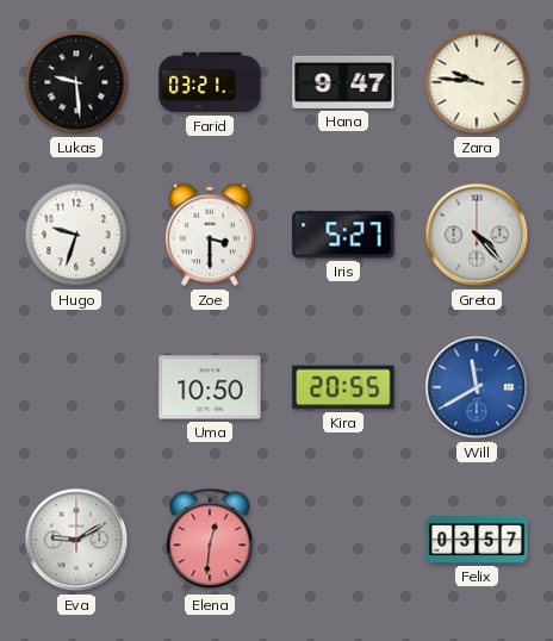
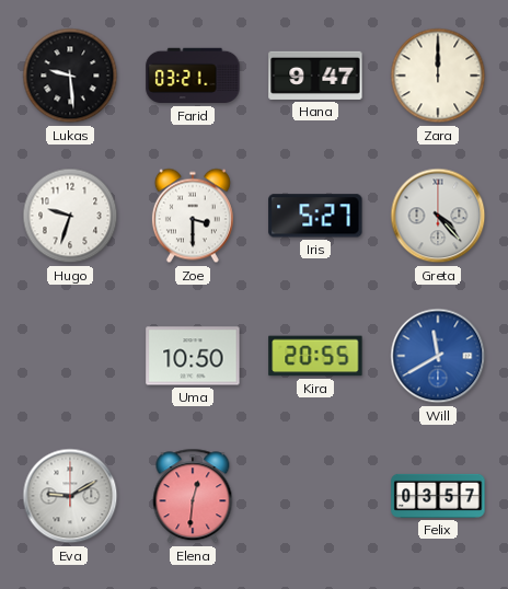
Zara: 9:46 -> 12:00 (438, 76)
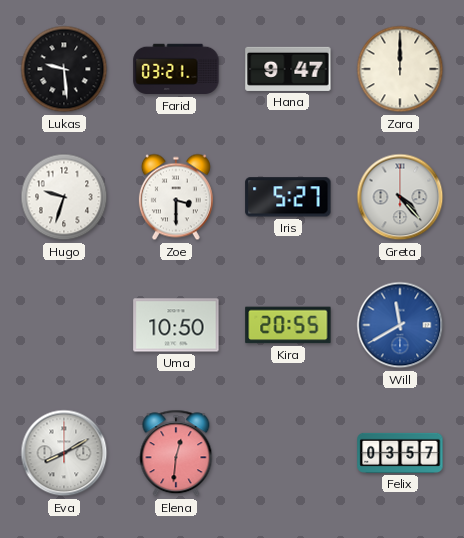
Eva: 9:10 -> 8:10 (64, 453)
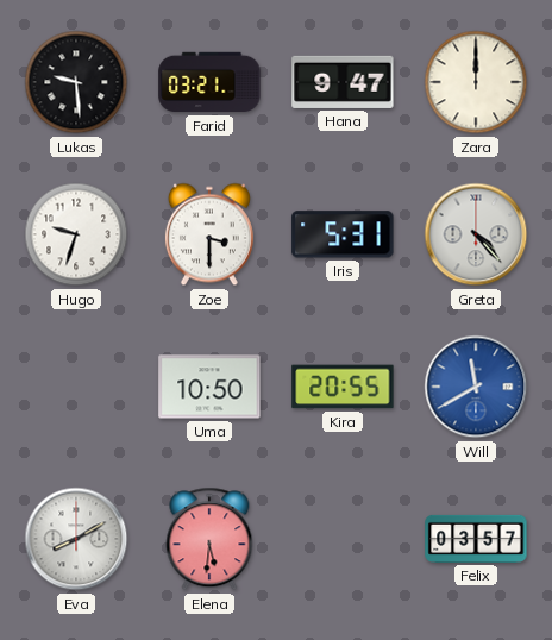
Iris: 5:27 -> 5:31 (343, 234)
Elena: 12:31 -> 5:31 (209, 539)
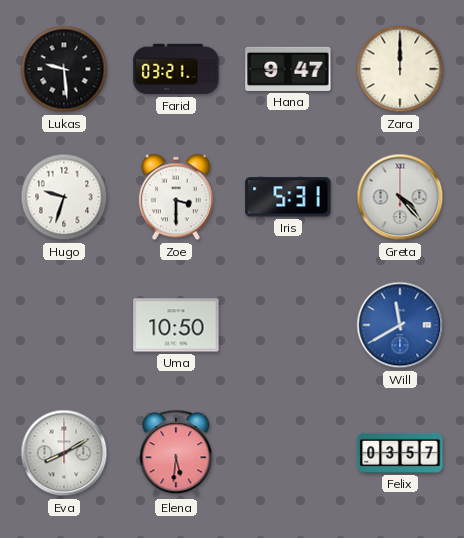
Kira: 20:55 -> none (343, 387)
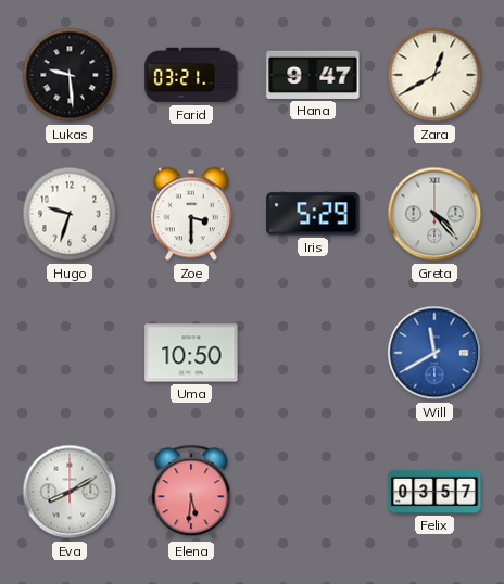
Zara: 12:00 -> 12:40 (434, 75)
Iris: 5:31 -> 5:29 (313, 214)
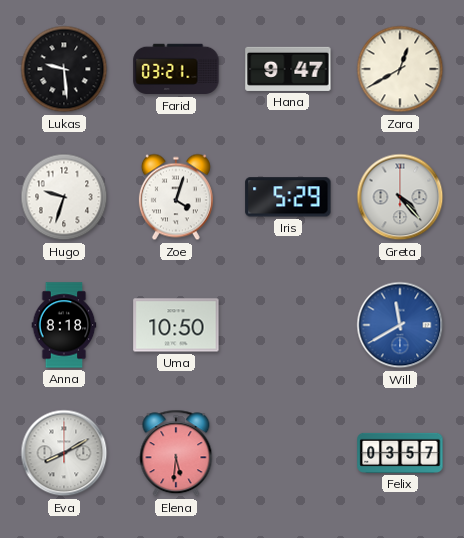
Zoe: 3:30 -> 4:03 (176, 197)
Anna: none -> 8:18 (64, 325)
